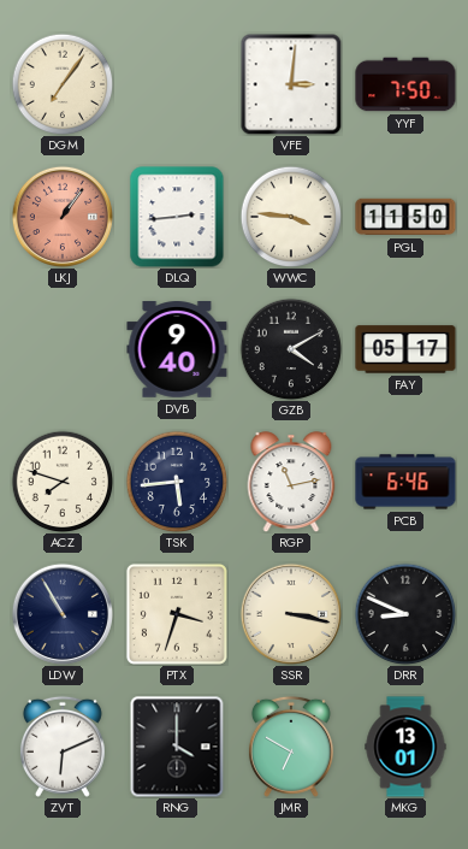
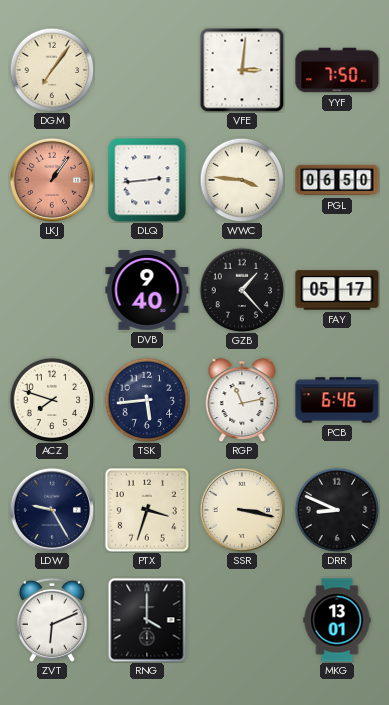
PGL: 11:50 -> 06:50 (337, 180)
GZB: 4:10 -> 1:23 (242, 290)
LDW: 10:55 -> 9:25 (52, 510)
JMR: 6:50 -> none (291, 747)
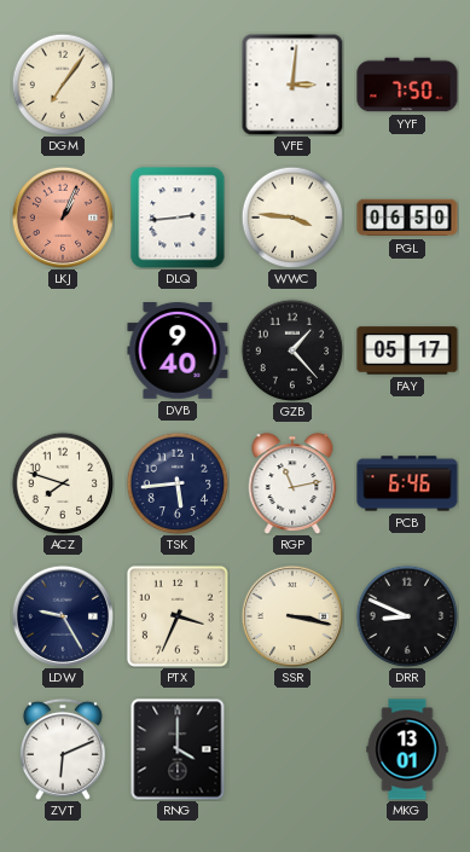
LKJ: 1:06 -> 1:04 (63, 218)
PTX: 3:33 -> 3:34 (178, 616)
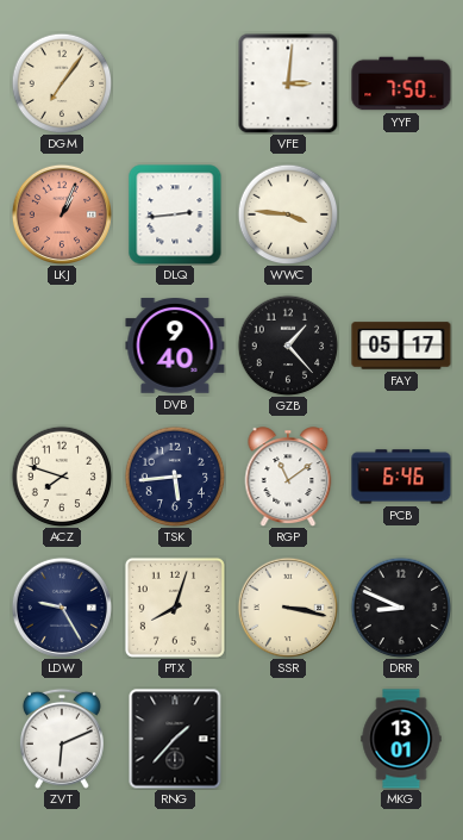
PGL: 06:50 -> none (407, 218)
RGP: 11:13 -> 11:09 (288, 477)
PTX: 3:34 -> 8:03 (175, 608)
RNG: 4:00 -> 1:37 (175, 739)
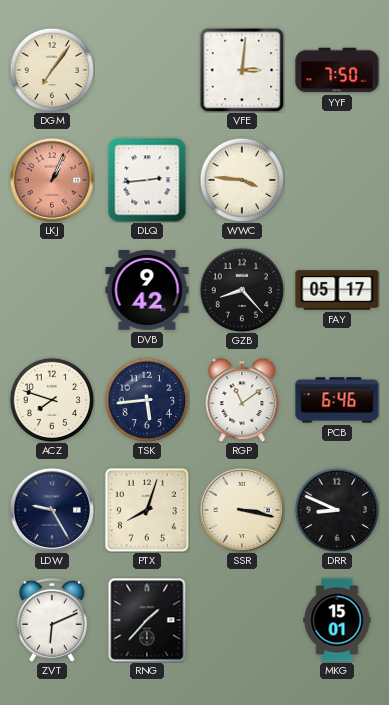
DVB: 9:40 -> 9:42 (147, 291)
GZB: 1:23 -> 8:23 (242, 290)
MKG: 13:01 -> 15:01 (337, 620)
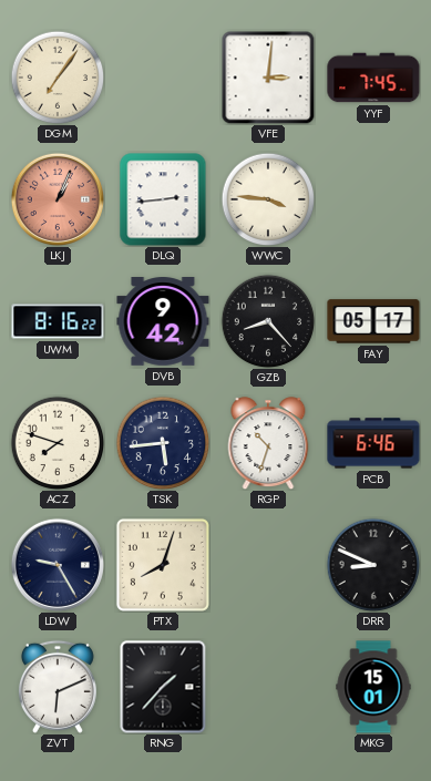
YYF: 7:50 -> 7:45 (373, 78)
UWM: none -> 8:16 (58, 321)
RGP: 11:09 -> 10:33 (268, 443)
SSR: 3:17 -> none (242, 510)
